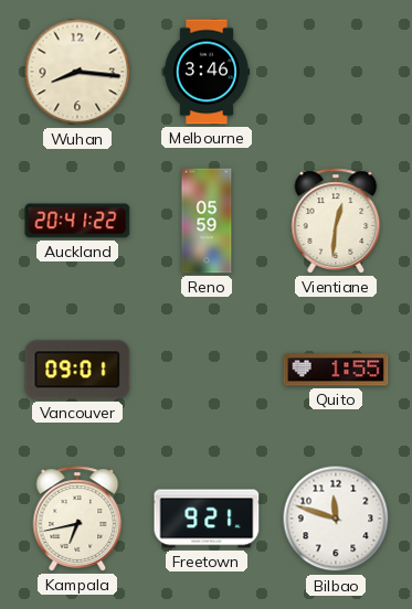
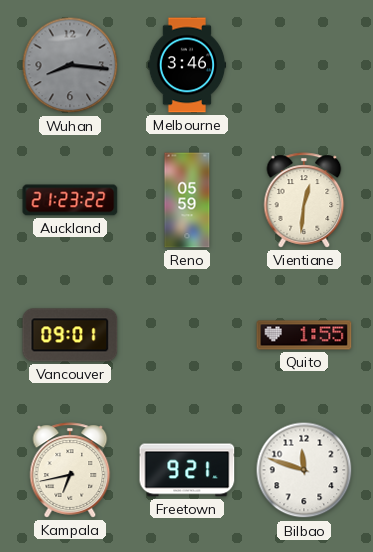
Wuhan dial: cream -> grey (70, 65)
Auckland: 20:41 -> 21:23 (70, 200)
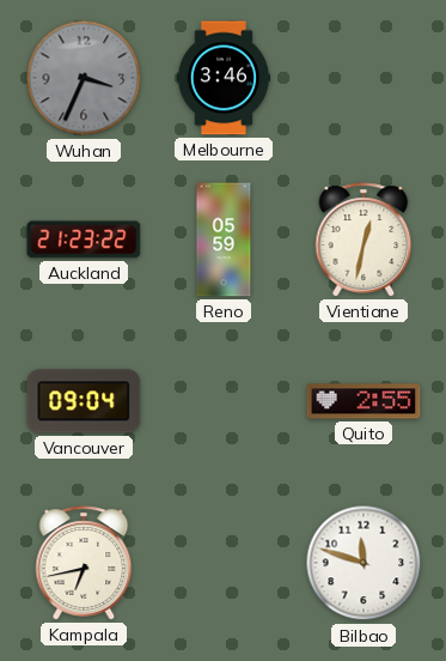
Wuhan: 8:16 -> 3:34 (84, 78)
Vientiane: 12:31 -> 12:32 (363, 239)
Vancouver: 09:01 -> 09:04 (84, 401)
Quito: 1:55 -> 2:55 (363, 401)
Freetown: 9:21 -> none (187, 470)
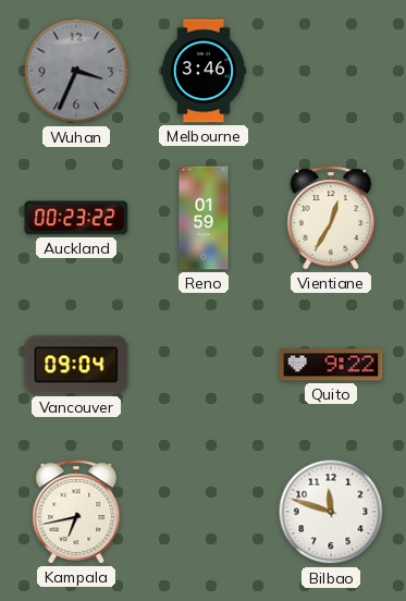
Auckland: 21:23 -> 00:23 (76, 218)
Reno: 05:59 -> 01:59 (204, 218)
Vientiane: 12:32 -> 12:35 (331, 218)
Quito: 2:55 -> 9:22 (331, 365)
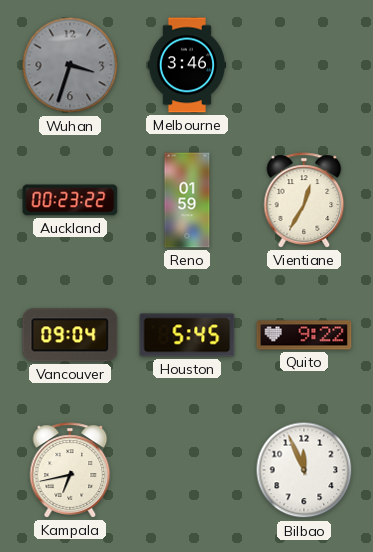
Wuhan: 3:34 -> 3:33 (70, 65)
Houston: none -> 5:45 (187, 335)
Bilbao: 11:48 -> 11:56 (304, 470)
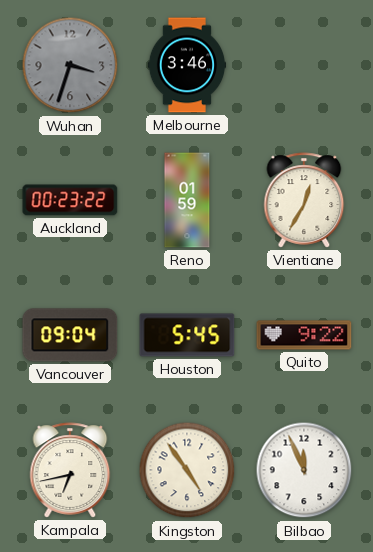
Kingston: none -> 4:54 (187, 470)
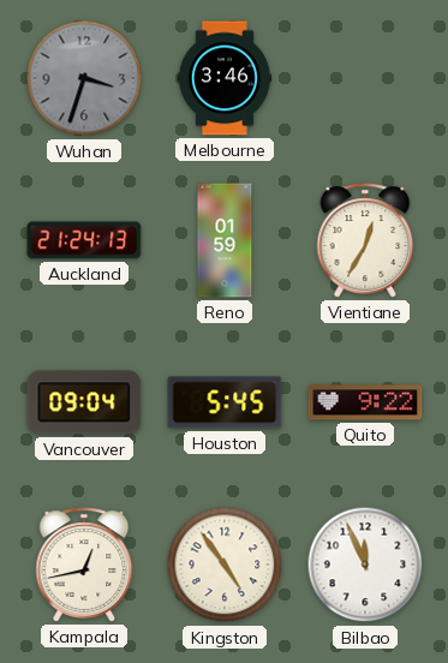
Auckland: 00:23 -> 21:24 (84, 240)
Kampala: 6:43 -> 12:43 (84, 565)
